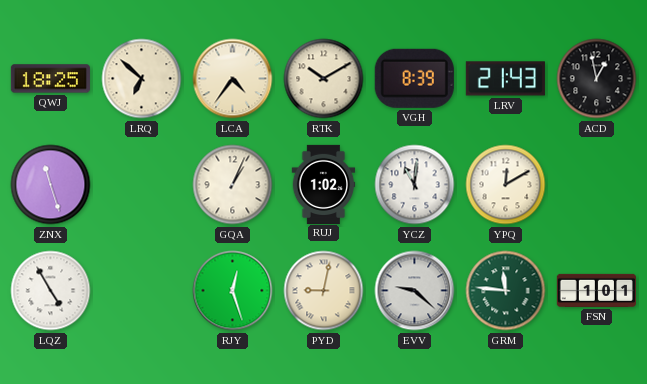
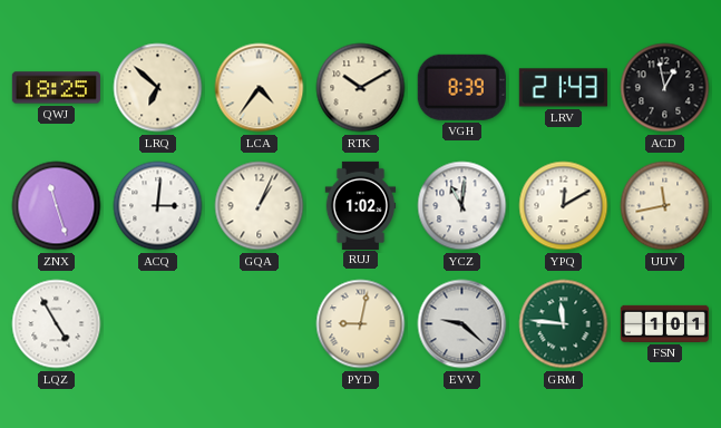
ACQ: none -> 3:01 (158, 206)
UUV: none -> 11:43 (665, 206)
RJY: 12:27 -> none (233, 291)
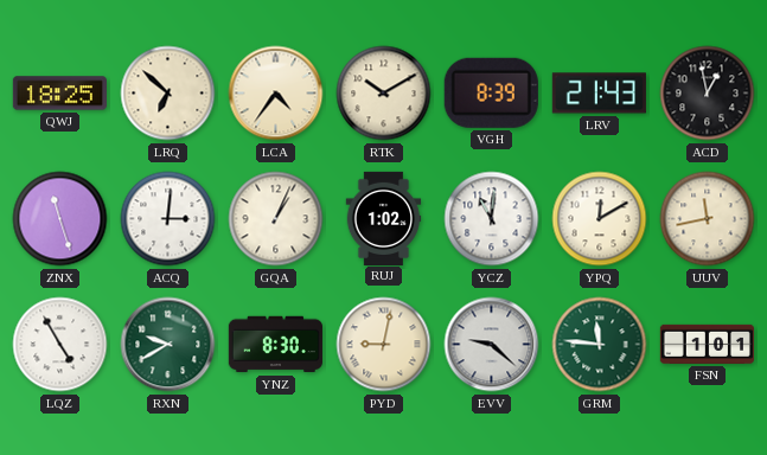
RXN: none -> 9:40 (168, 345)
YNZ: none -> 8:30 (275, 345)
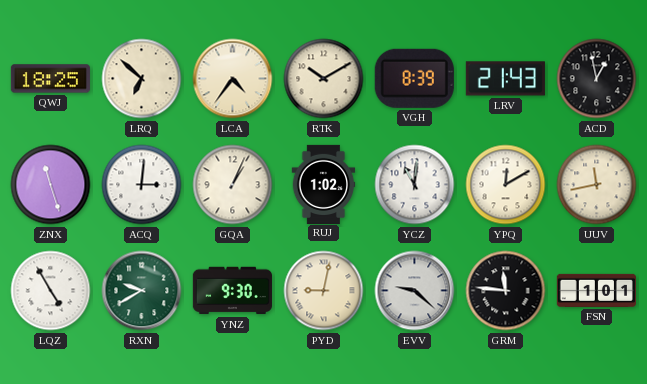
YNZ: 8:30 -> 9:30 (232, 291)
GRM dial: green -> black (506, 291)
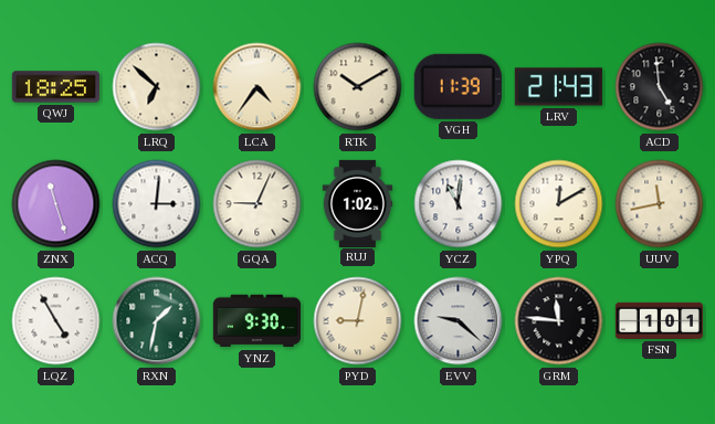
VGH: 8:39 -> 11:39 (458, 86)
ACD: 12:58 -> 4:59 (660, 87)
GQA: 1:04 -> 9:04 (257, 204)
RXN: 9:40 -> 1:32 (157, 321)
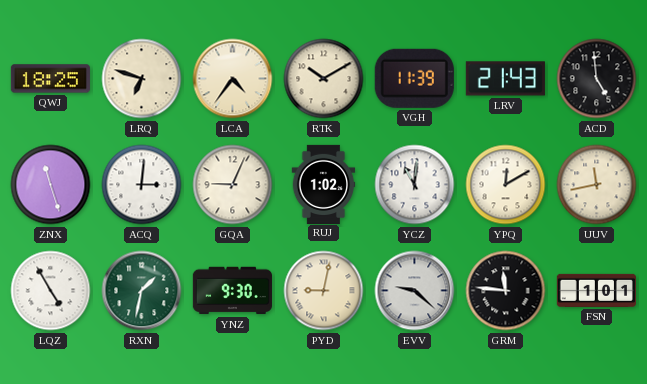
LRQ: 6:52 -> 6:48 (142, 79)
